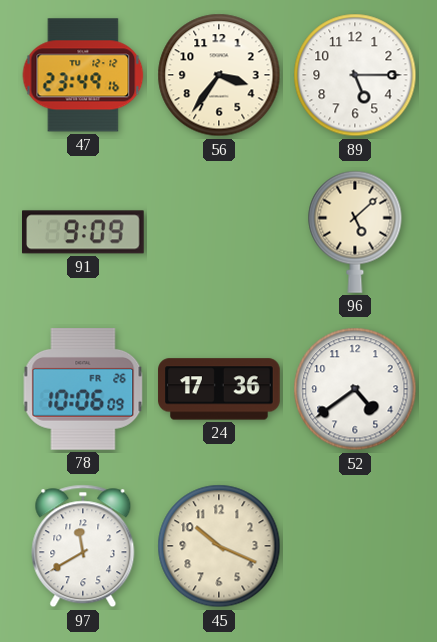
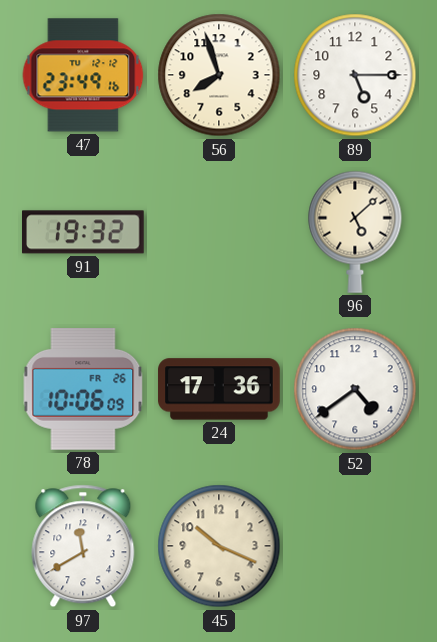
56: 3:36 -> 7:57 (219, 75)
91: 9:09 -> 19:32 (84, 232)
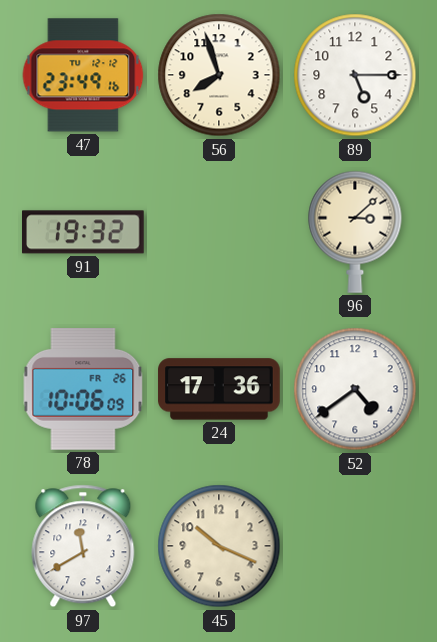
96: 5:08 -> 3:08 (355, 232)
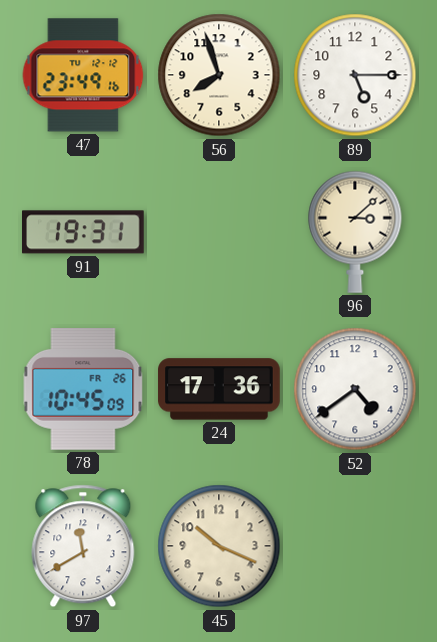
91: 19:32 -> 19:31 (84, 232)
78: 10:06 -> 10:45 (83, 390)
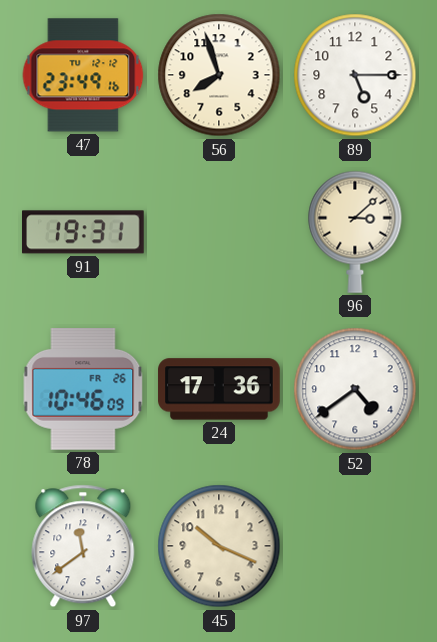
78: 10:45 -> 10:46 (83, 390)
97: 11:40 -> 11:39 (83, 546)
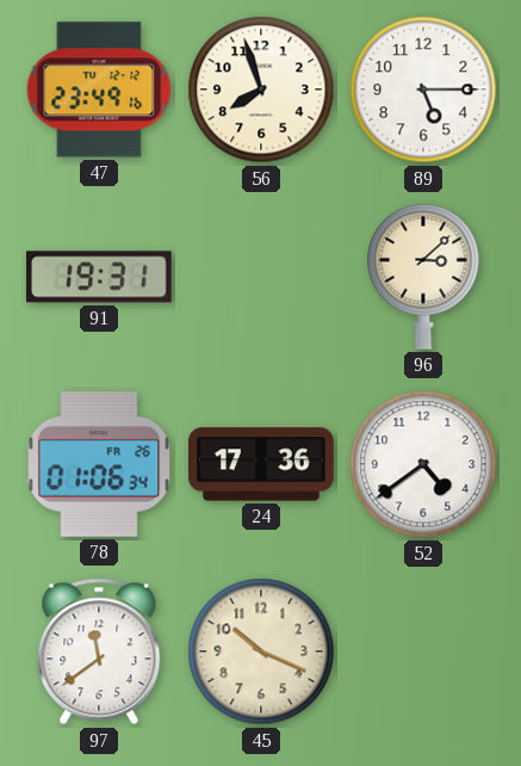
78: 10:46 -> 01:06 (99, 465)
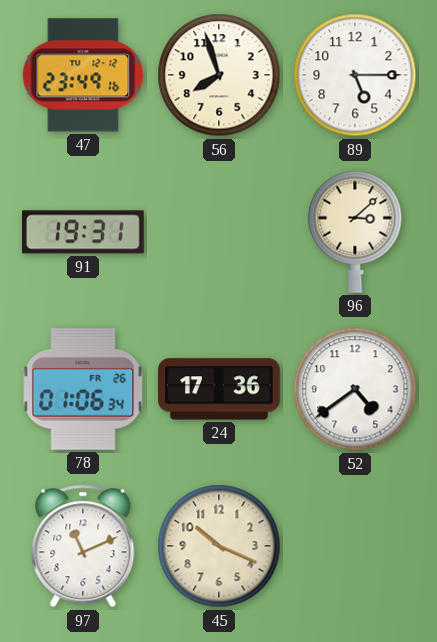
97: 11:39 -> 11:11 (83, 546)
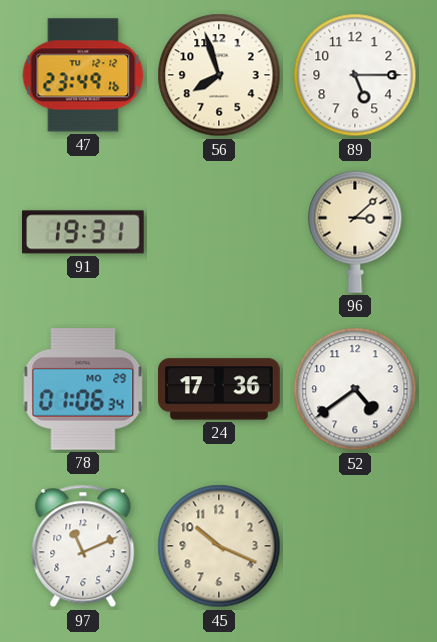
78 date: FR 26 -> MO 29 (83, 390)
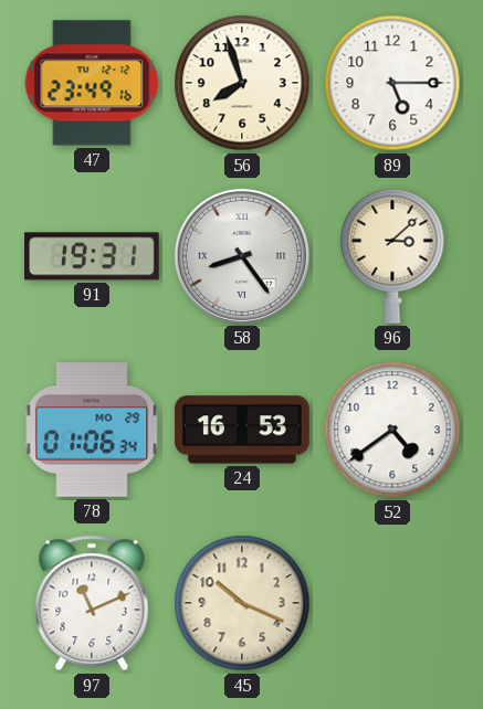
58: none -> 8:24 (242, 256)
24: 17:36 -> 16:53 (242, 430)
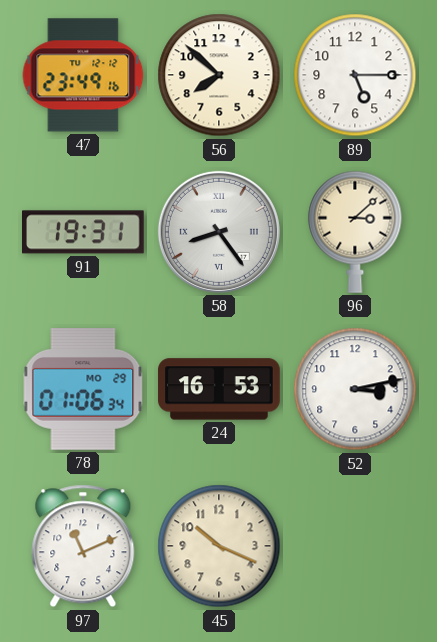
56: 7:57 -> 7:52 (219, 75)
52: 4:39 -> 3:13 (355, 389)
